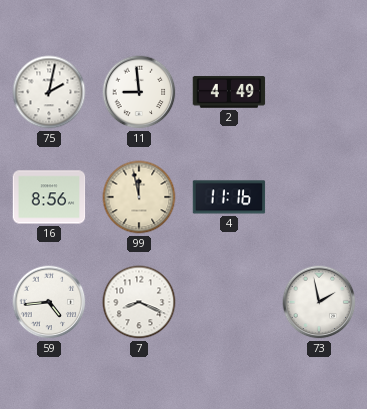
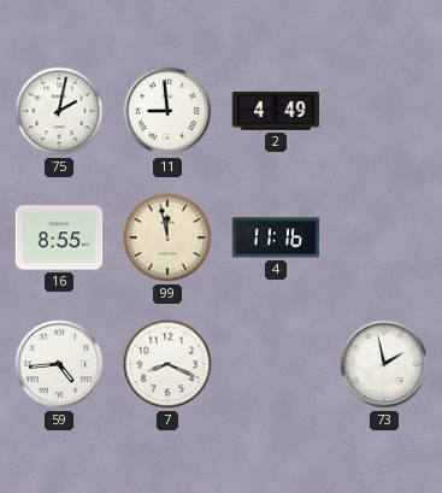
16: 8:56 -> 8:55 (59, 237)
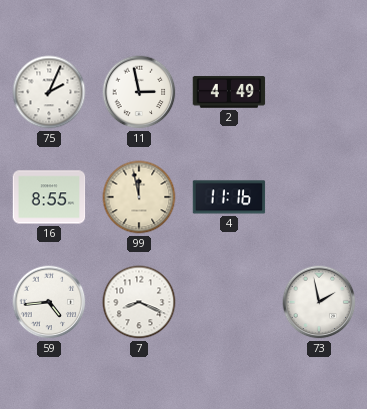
75: 2:02 -> 2:04 (49, 92)
11: 8:59 -> 2:58 (139, 92)
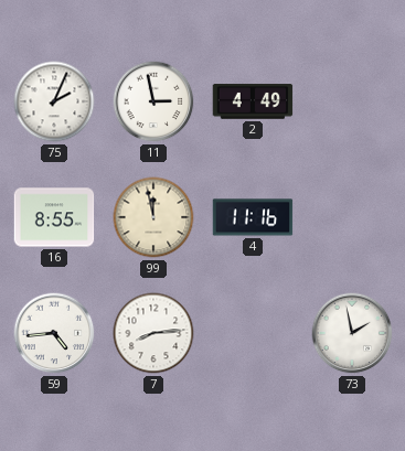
7: 8:19 -> 8:14 (153, 333)
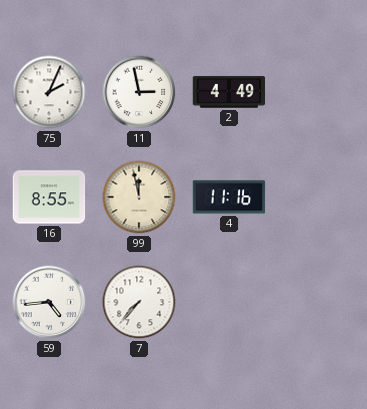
7: 8:14 -> 7:37 (139, 302)
73: 1:58 -> none (352, 333)
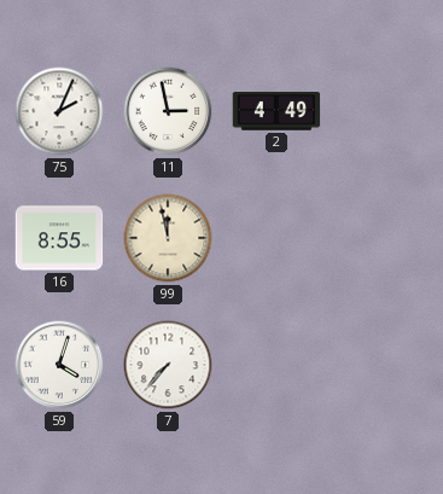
4: 11:16 -> none (229, 197)
59: 4:44 -> 4:03 (59, 365)
